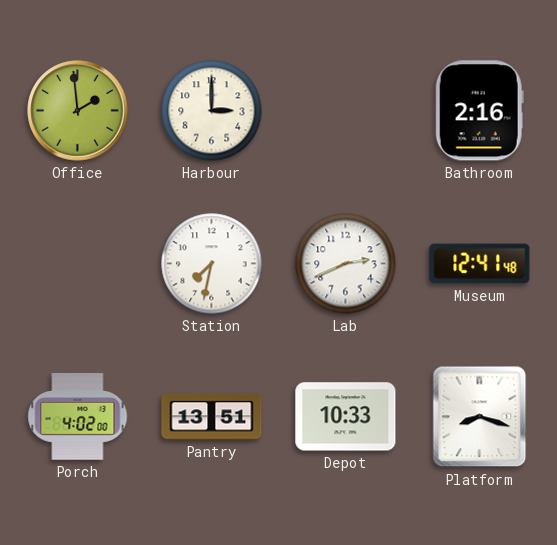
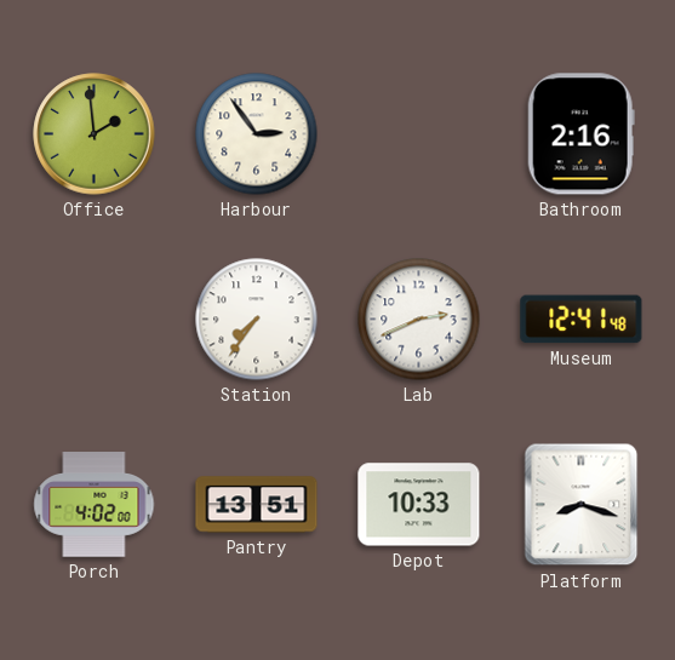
Harbour: 3:00 -> 2:54 (257, 134)
Station: 7:32 -> 7:36 (257, 320)
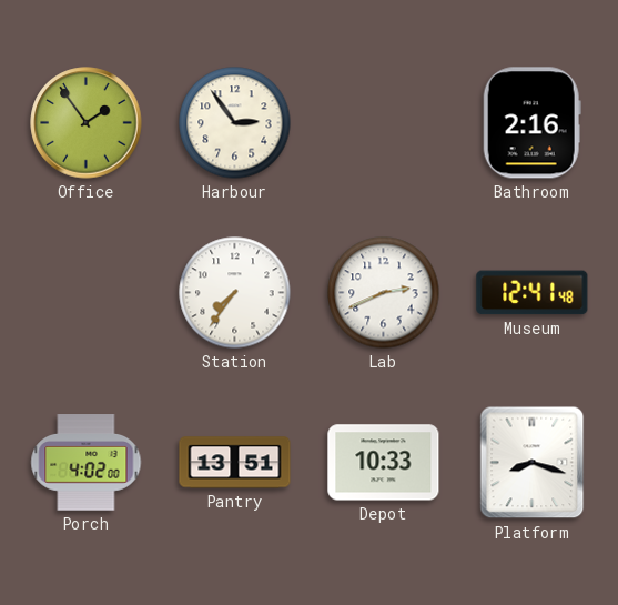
Office: 1:59 -> 1:54 (87, 123)
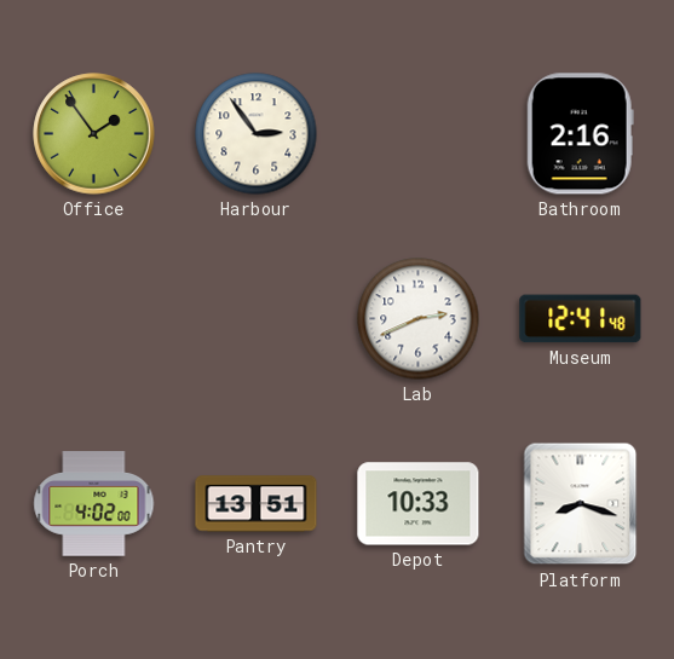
Station: 7:36 -> none (235, 293)
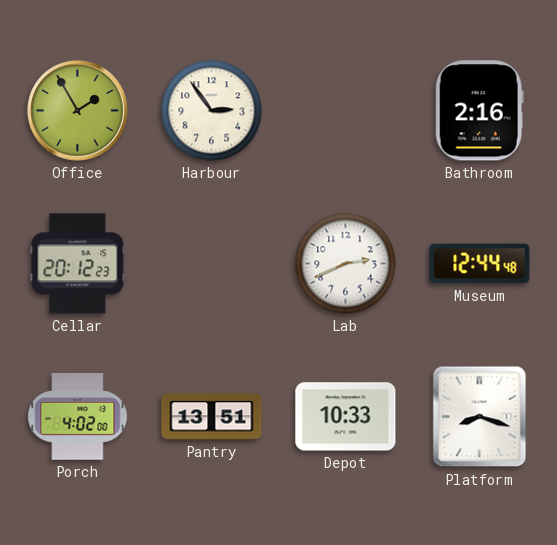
Office: 1:54 -> 1:55 (78, 111)
Cellar: none -> 20:12 (78, 264)
Museum: 12:41 -> 12:44 (480, 264)
